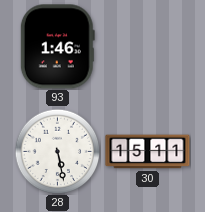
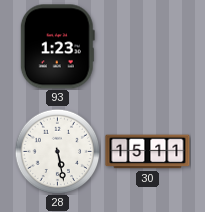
93: 1:46 -> 1:23 (57, 47)
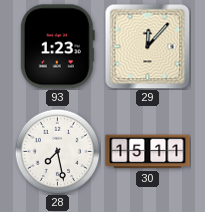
29: none -> 12:07 (147, 46)
28: 5:28 -> 7:28 (57, 151)
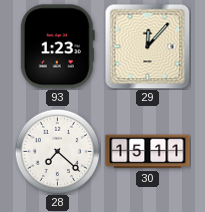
28: 7:28 -> 7:22 (57, 151)
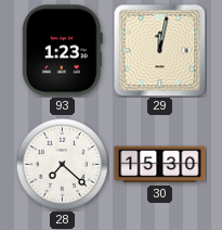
29: 12:07 -> 12:02 (159, 50)
30: 15:11 -> 15:30 (160, 165)
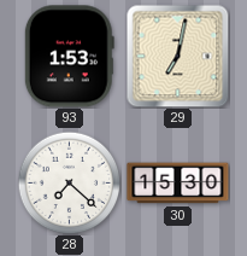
93: 1:23 -> 1:53 (69, 57)
29: 12:02 -> 7:02 (177, 56)
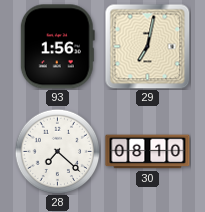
93: 1:53 -> 1:56 (57, 47)
30: 15:30 -> 08:10 (148, 152)
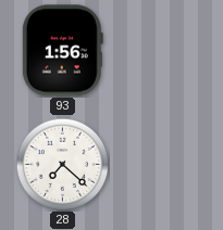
29: 7:02 -> none (147, 46)
30: 08:10 -> none (148, 152)
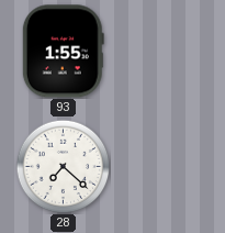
93: 1:56 -> 1:55 (63, 52)
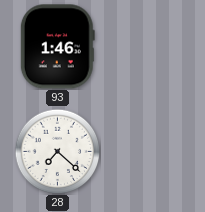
93: 1:55 -> 1:46 (57, 47)
